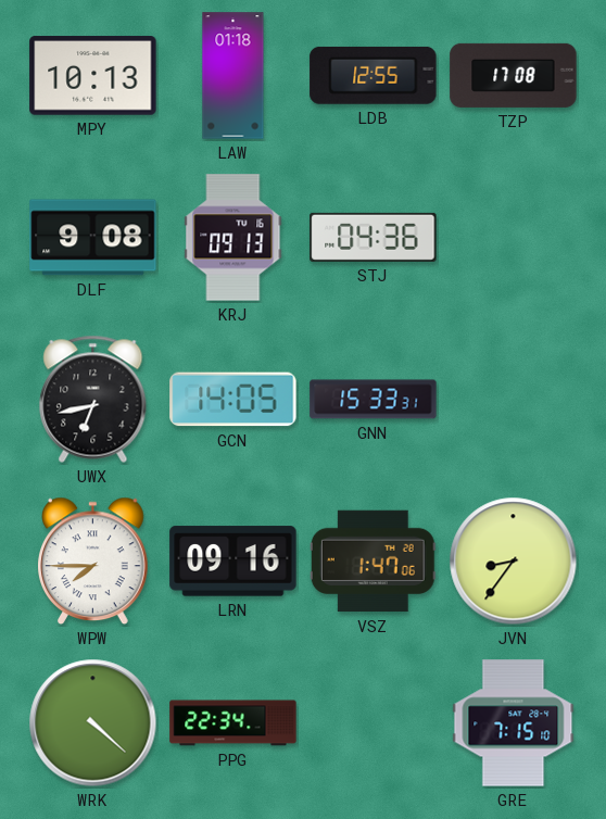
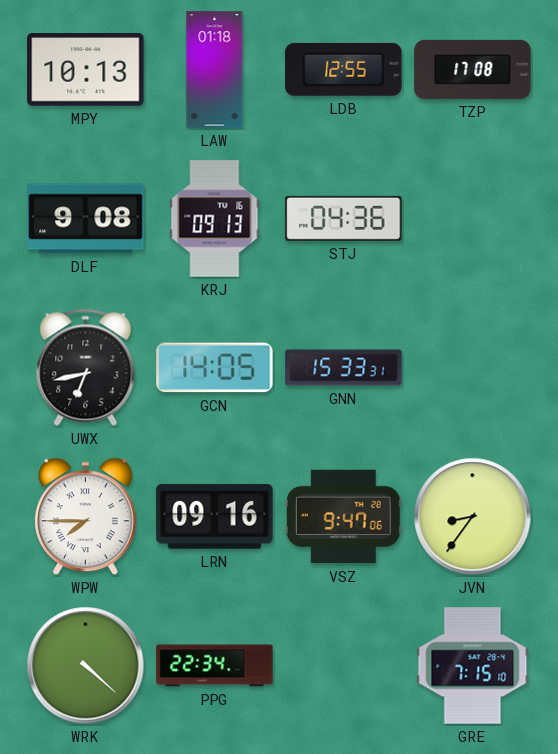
VSZ: 1:47 -> 9:47 (343, 517)
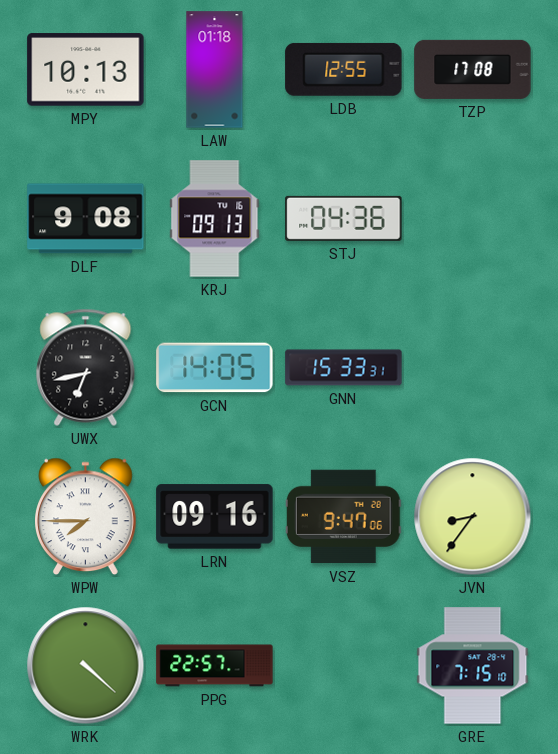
PPG: 22:34 -> 22:57 (215, 666)
